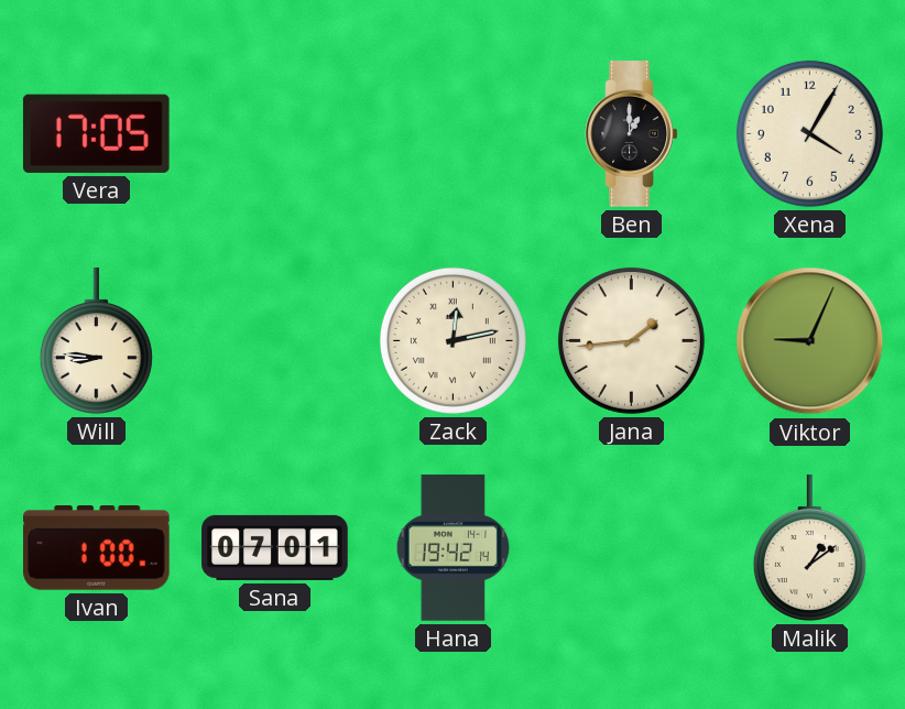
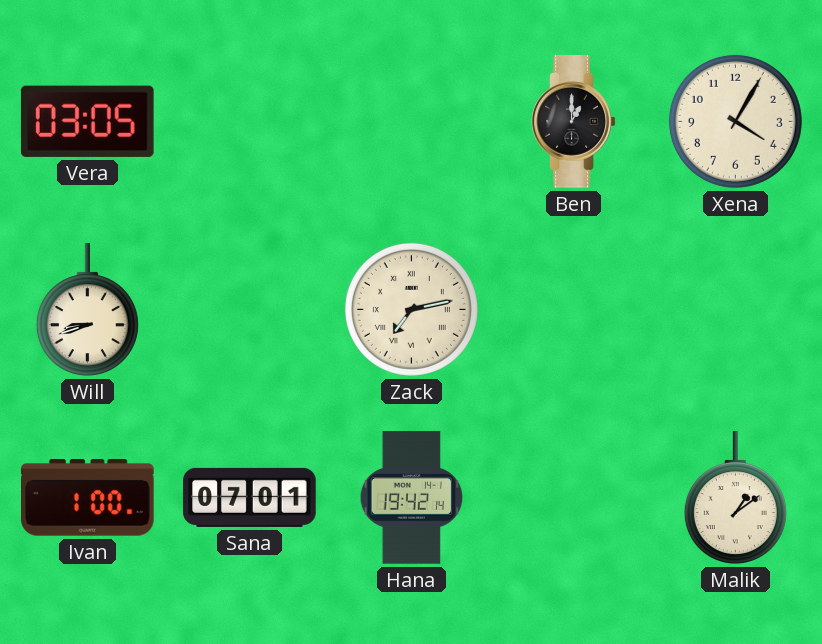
Vera: 17:05 -> 03:05 (87, 121)
Will: 8:46 -> 8:42 (87, 310)
Zack: 12:13 -> 7:13 (411, 309)
Jana: 1:44 -> none (631, 340)
Viktor: 9:04 -> none (810, 341)
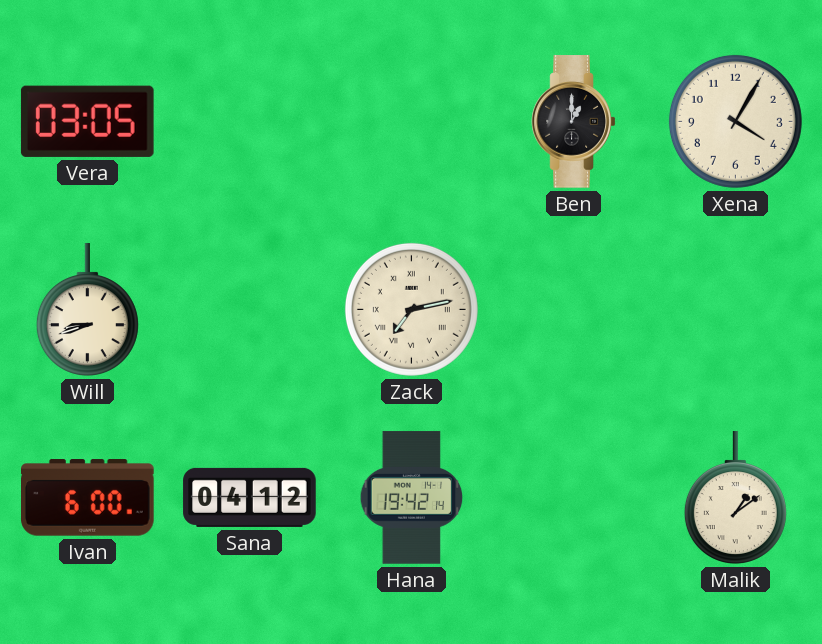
Ivan: 1:00 -> 6:00 (88, 498)
Sana: 07:01 -> 04:12 (250, 497)
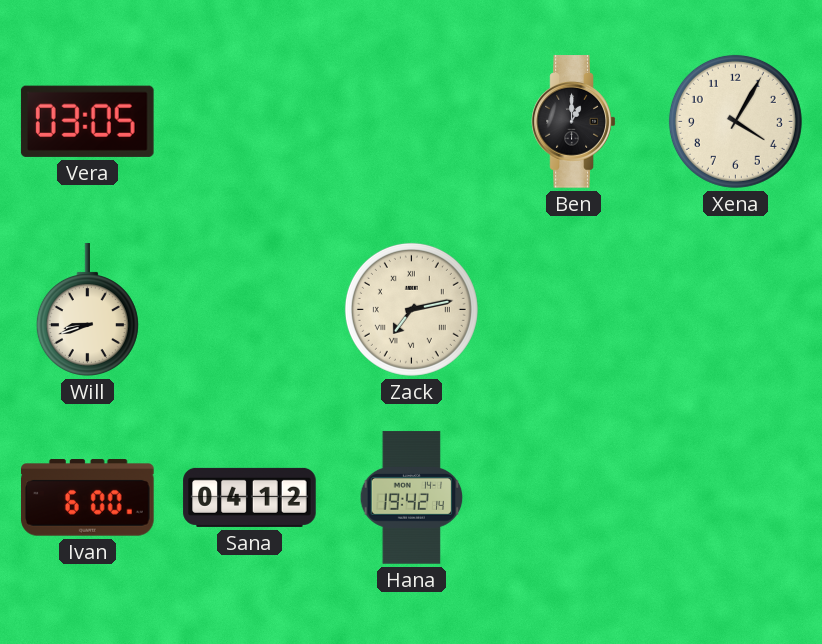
Malik: 1:09 -> none (735, 498)
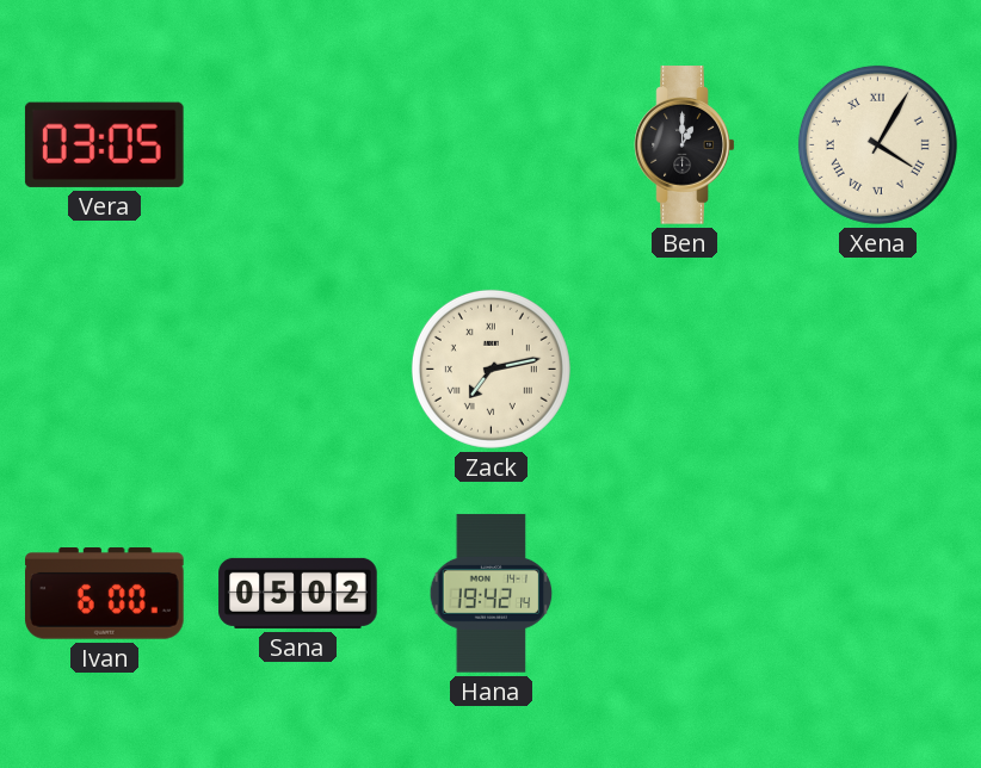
Xena numerals: Arabic -> Roman (877, 144)
Will: 8:42 -> none (87, 310)
Sana: 04:12 -> 05:02 (298, 593)
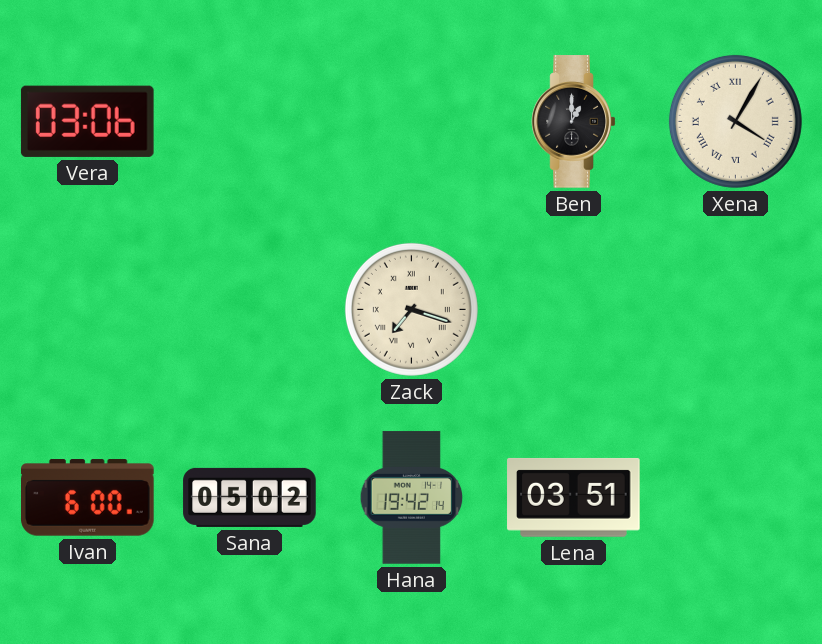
Vera: 03:05 -> 03:06 (87, 121)
Zack: 7:13 -> 7:18 (411, 309)
Lena: none -> 03:51 (574, 497)
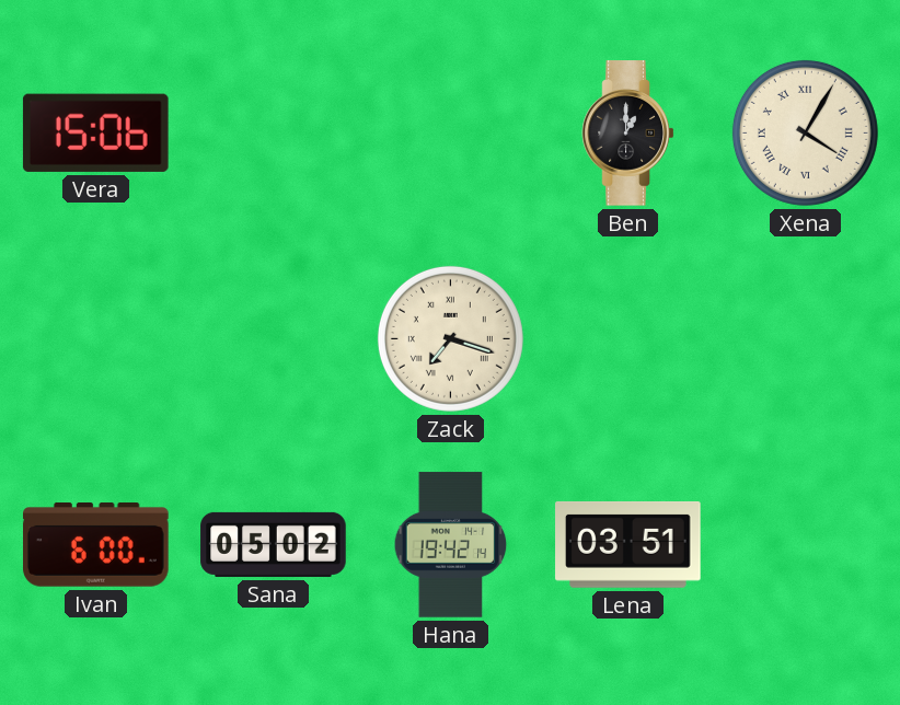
Vera: 03:06 -> 15:06 (95, 132)
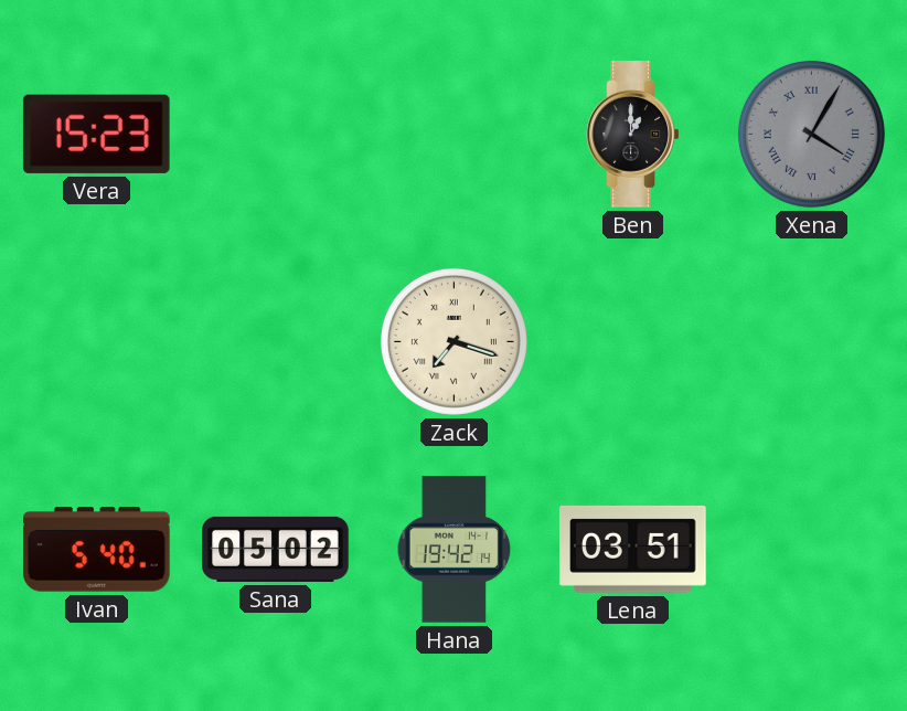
Vera: 15:06 -> 15:23 (96, 134)
Xena dial: cream -> grey (811, 134)
Ivan: 6:00 -> 5:40 (97, 550)
